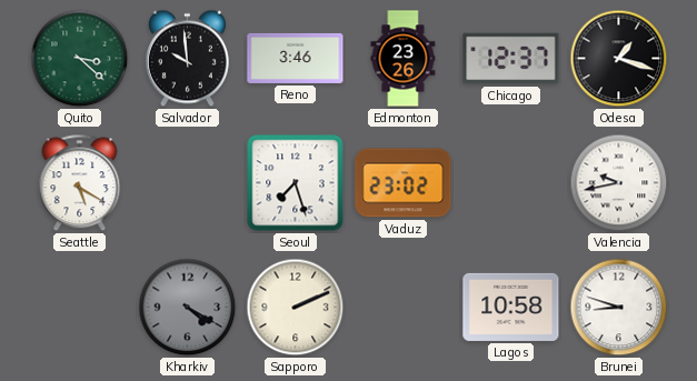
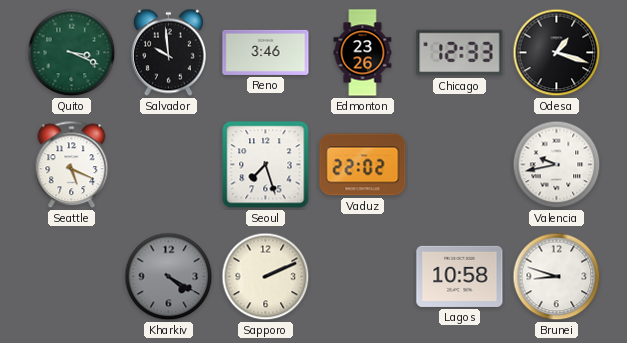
Quito: 3:22 -> 3:19 (72, 53)
Chicago: 12:37 -> 12:33 (460, 53)
Seattle: 5:20 -> 5:19 (72, 165)
Vaduz: 23:02 -> 22:02 (363, 165)
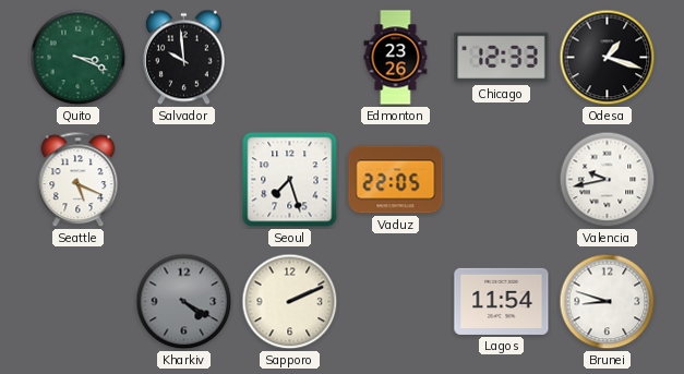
Reno: 3:46 -> none (266, 52)
Vaduz: 22:02 -> 22:05 (396, 180)
Lagos: 10:58 -> 11:54 (502, 301)
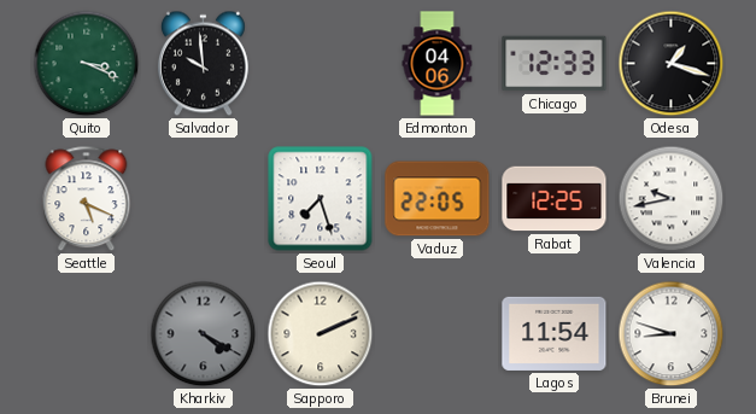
Edmonton: 23:26 -> 04:06 (438, 64)
Rabat: none -> 12:25 (555, 199)
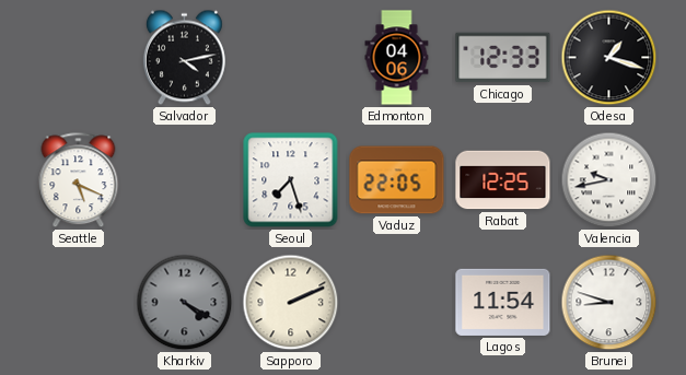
Quito: 3:19 -> none (87, 64)
Salvador: 9:59 -> 4:13 (184, 58)
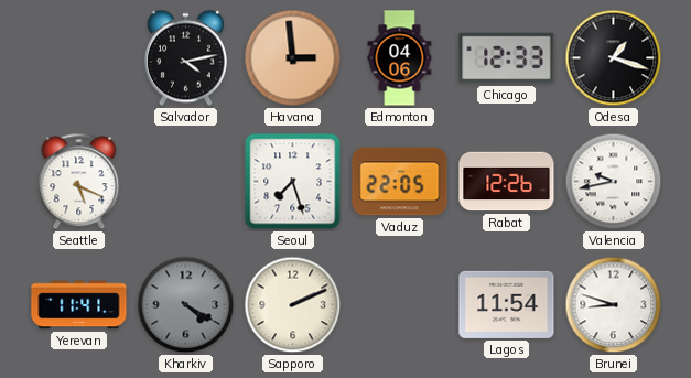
Havana: none -> 2:59 (293, 58)
Rabat: 12:25 -> 12:26 (507, 182)
Yerevan: none -> 11:41 (79, 305)
